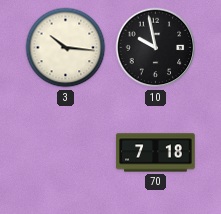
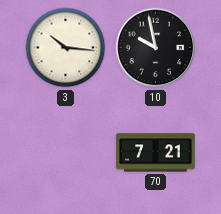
70: 7:18 -> 7:21 (156, 153)
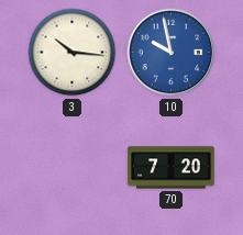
10 dial: black -> blue (172, 53)
70: 7:21 -> 7:20 (172, 168)
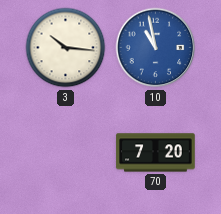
10: 9:58 -> 10:58 (156, 48)
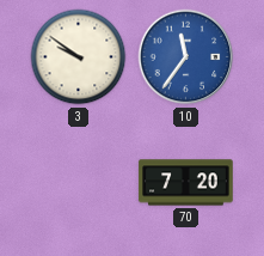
3: 10:16 -> 9:51 (79, 57)
10: 10:58 -> 11:36 (186, 57)
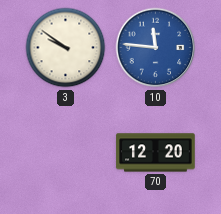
10: 11:36 -> 11:46 (156, 48)
70: 7:20 -> 12:20 (156, 153)
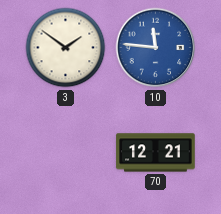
3: 9:51 -> 1:51 (66, 48)
70: 12:20 -> 12:21 (156, 153)
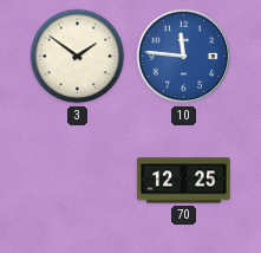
70: 12:21 -> 12:25 (184, 181)
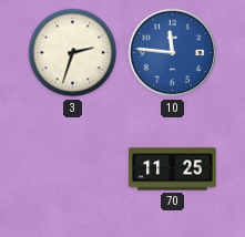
3: 1:51 -> 2:33 (73, 53)
70: 12:25 -> 11:25 (173, 169)
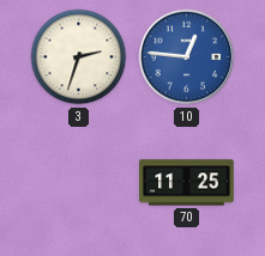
10: 11:46 -> 12:46 (187, 57)
